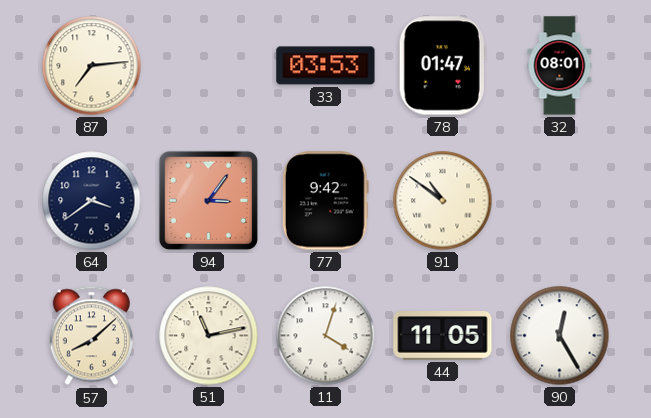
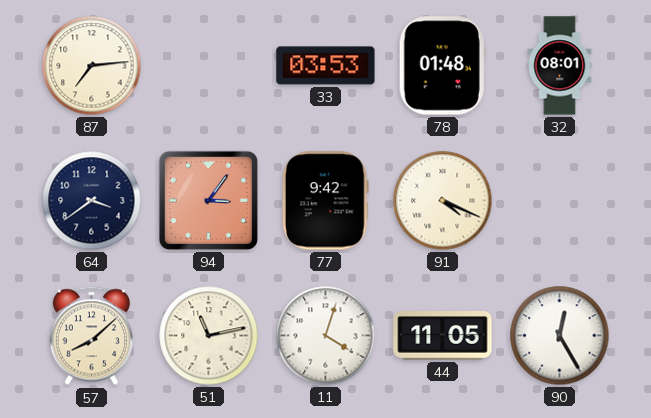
78: 01:47 -> 01:48 (442, 66)
91: 10:51 -> 4:19 (443, 201)
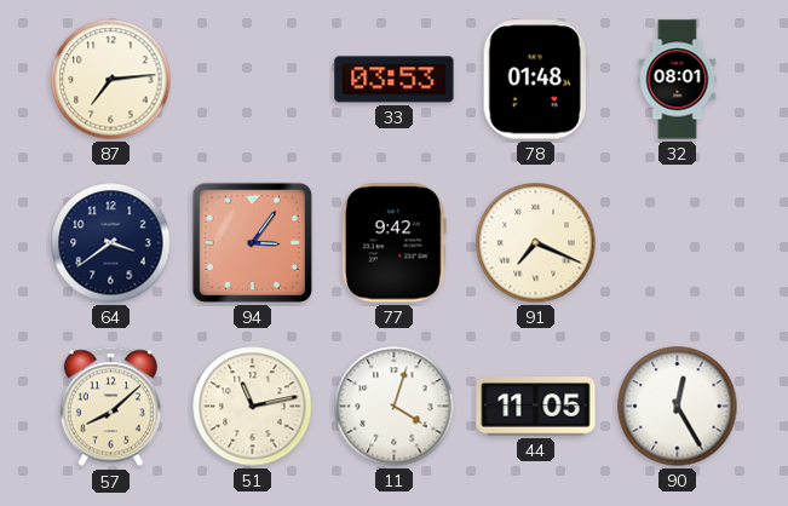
91: 4:19 -> 7:19 (536, 243)
